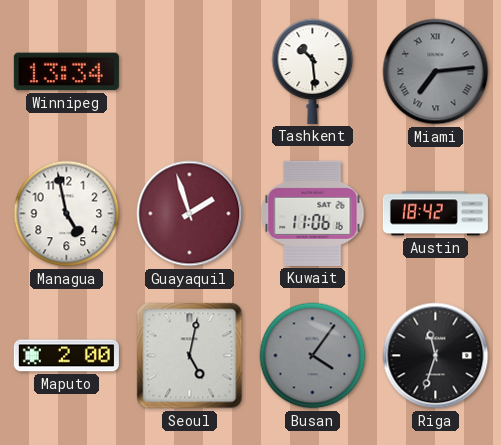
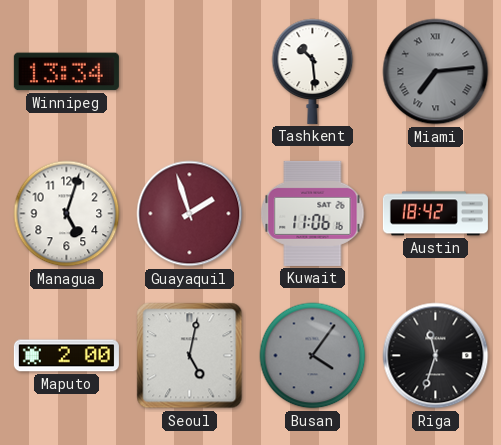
Managua: 4:58 -> 5:03 (67, 214)
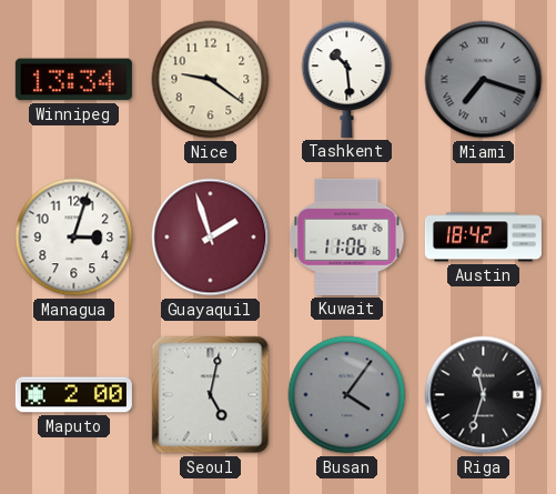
Nice: none -> 9:21 (211, 80)
Miami: 7:14 -> 7:18 (484, 80)
Managua: 5:03 -> 3:03 (74, 238)
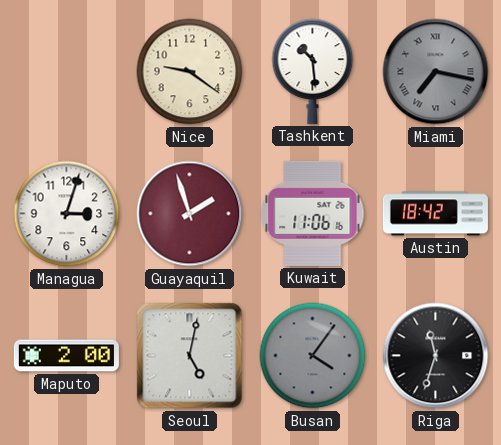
Winnipeg: 13:34 -> none (73, 80)
Miami: 7:18 -> 7:17 (436, 72)
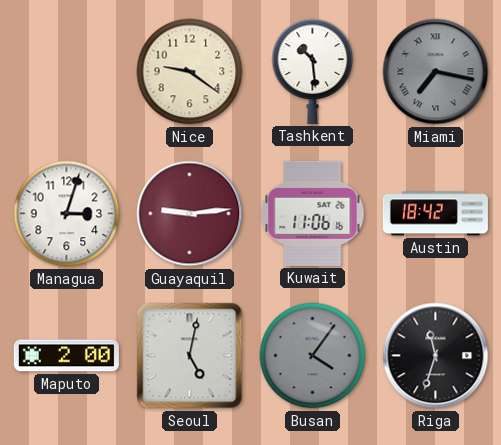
Guayaquil: 1:57 -> 9:14 (190, 214)
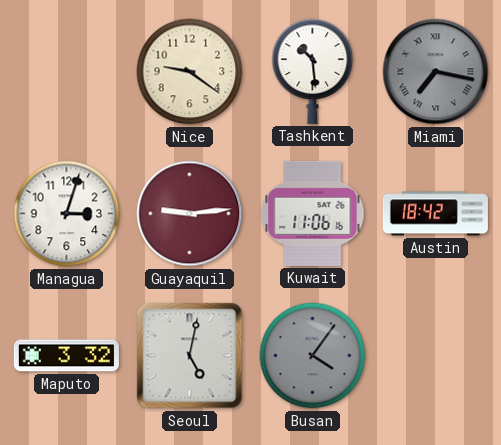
Maputo: 2:00 -> 3:32 (66, 356)
Riga: 11:33 -> none (436, 356)
